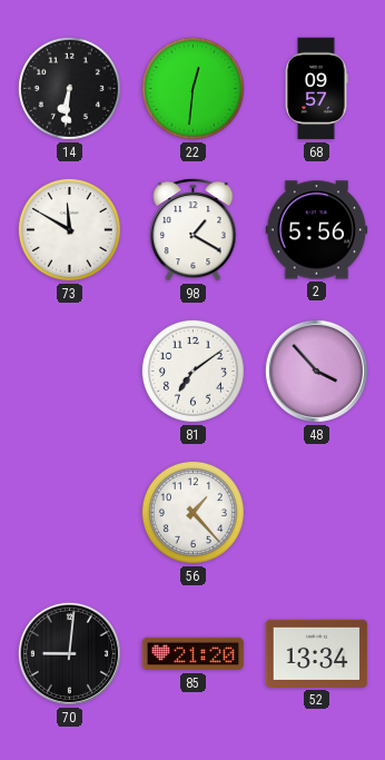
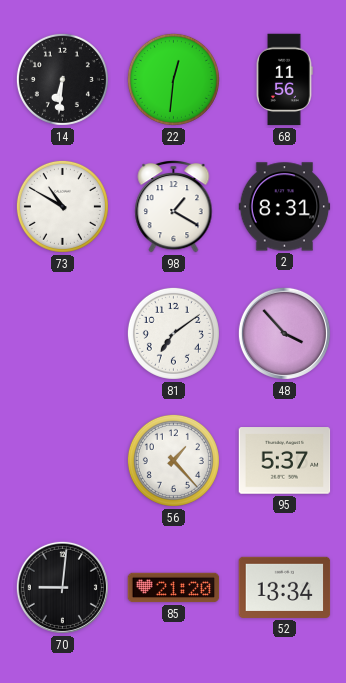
68: 09:57 -> 11:56 (284, 80)
73: 11:50 -> 10:50 (62, 206)
2: 5:56 -> 8:31 (285, 207)
95: none -> 5:37 (285, 461)
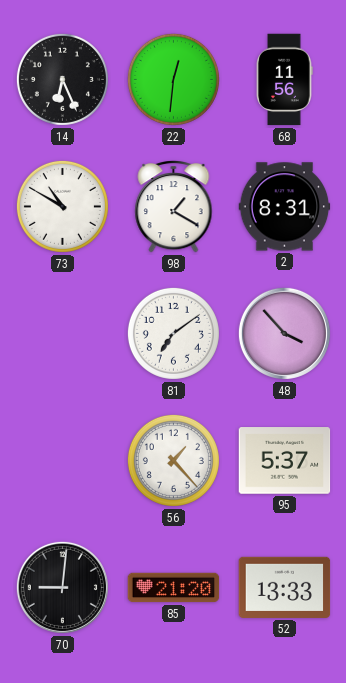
14: 6:31 -> 6:26 (62, 79)
52: 13:34 -> 13:33 (285, 587)
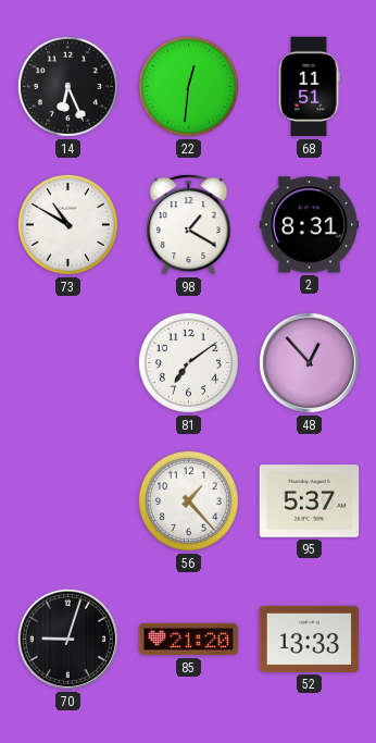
68: 11:56 -> 11:51 (309, 87)
48: 3:53 -> 12:53 (309, 362)
70: 9:01 -> 9:03 (67, 639)
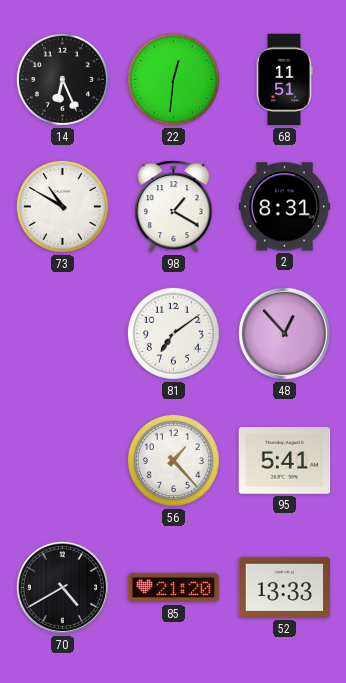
95: 5:37 -> 5:41 (285, 461)
70: 9:03 -> 4:40 (62, 587)
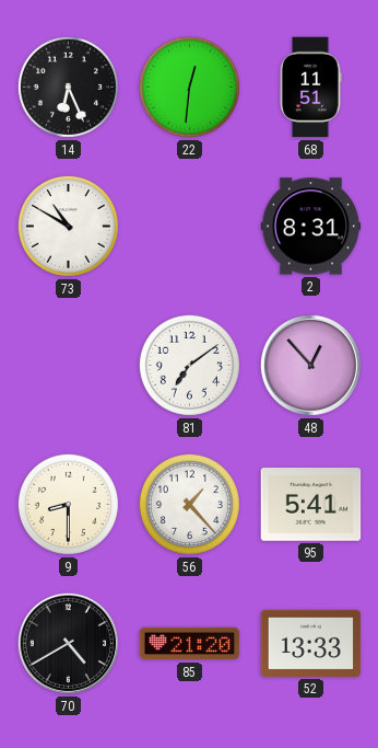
98: 1:20 -> none (174, 207)
9: none -> 8:30 (68, 504)
